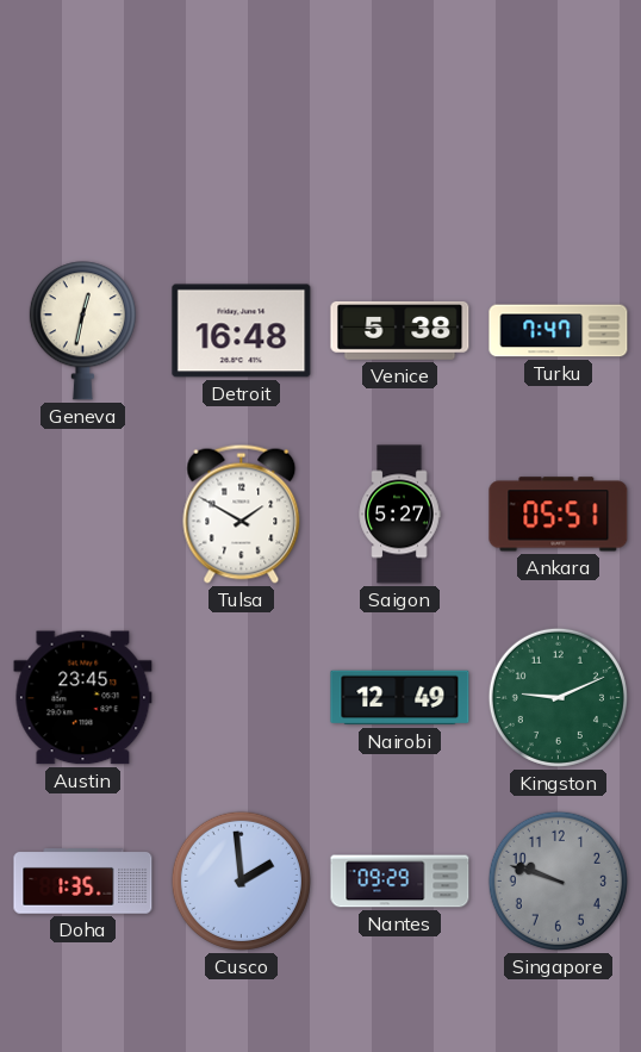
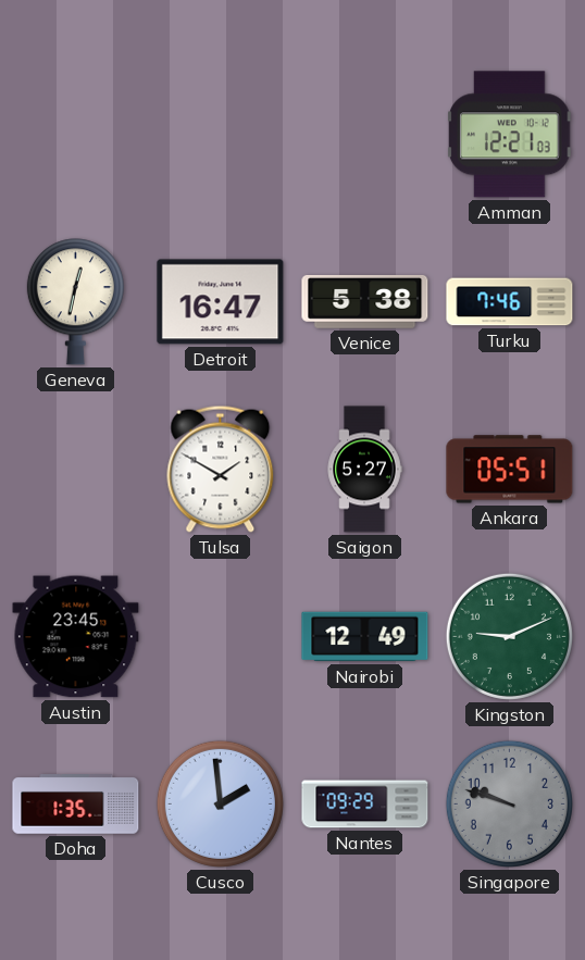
Amman: none -> 12:21 (510, 135)
Detroit: 16:48 -> 16:47 (221, 302)
Turku: 7:47 -> 7:46 (510, 302)
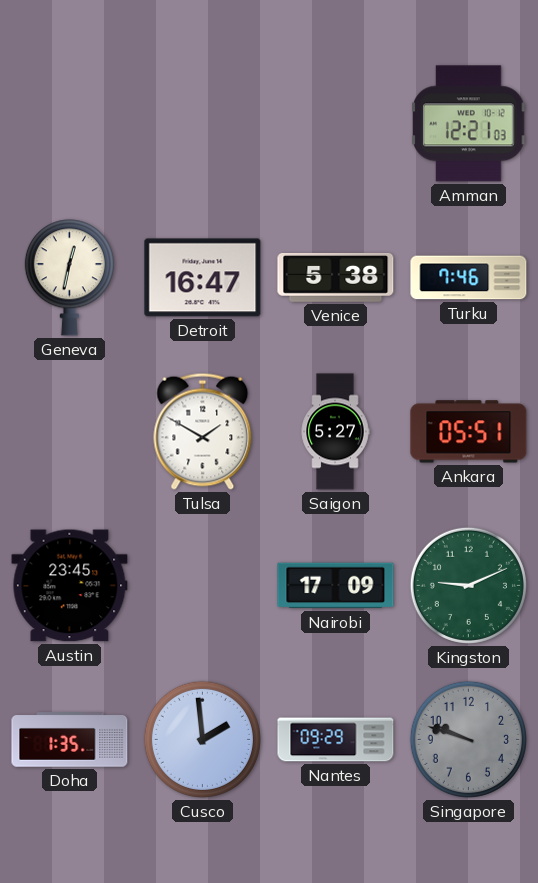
Nairobi: 12:49 -> 17:09 (336, 586)
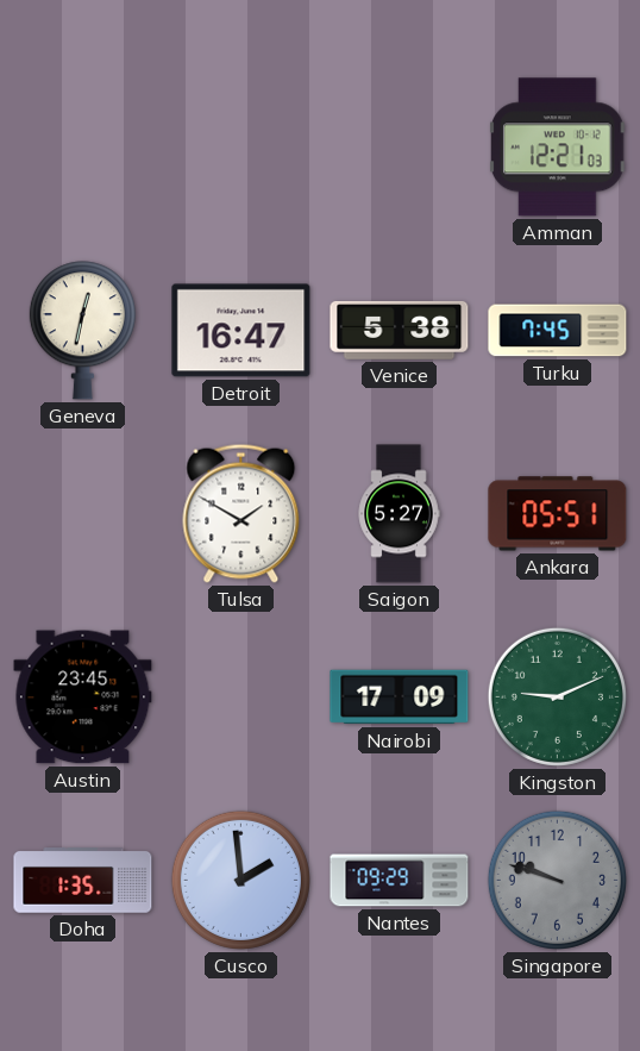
Turku: 7:46 -> 7:45 (558, 331)
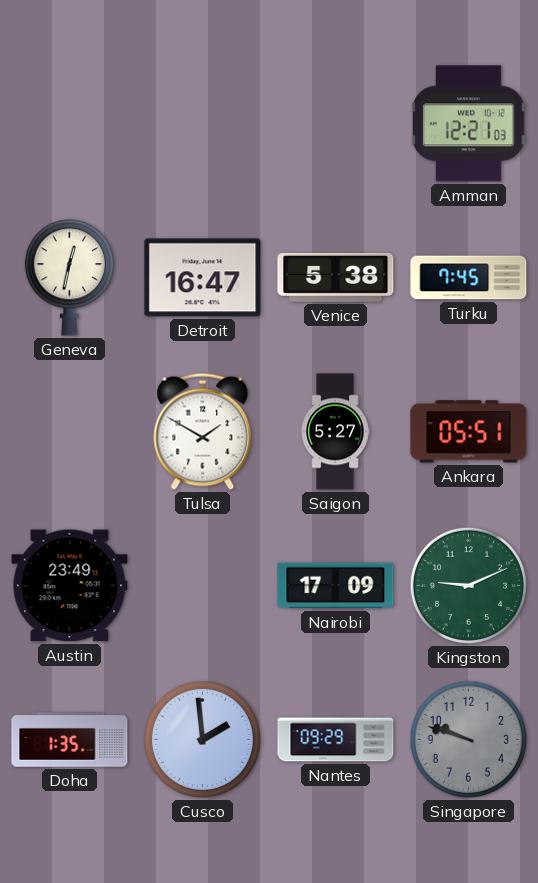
Austin: 23:45 -> 23:49 (70, 586)
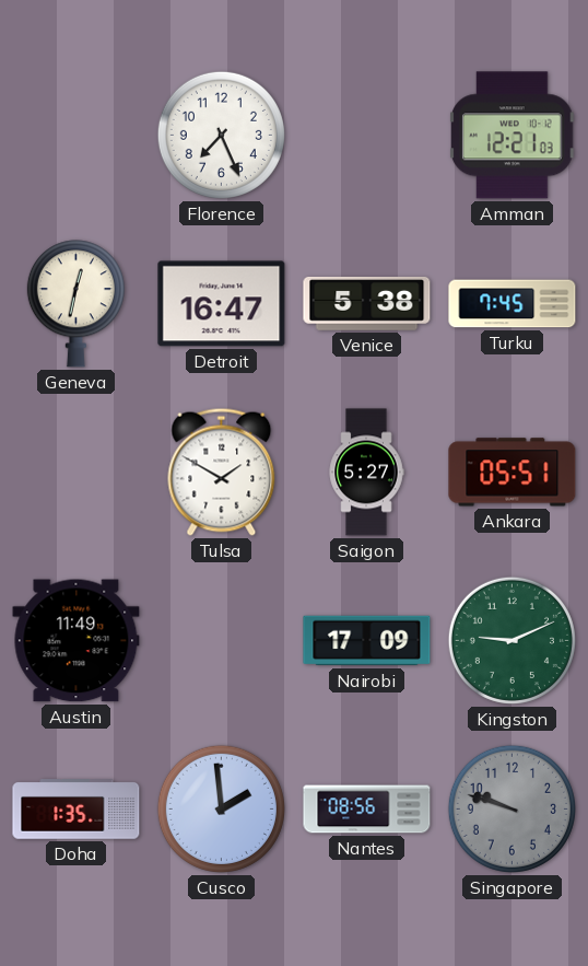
Florence: none -> 7:26 (221, 135)
Austin: 23:49 -> 11:49 (77, 641)
Nantes: 09:29 -> 08:56 (367, 810)
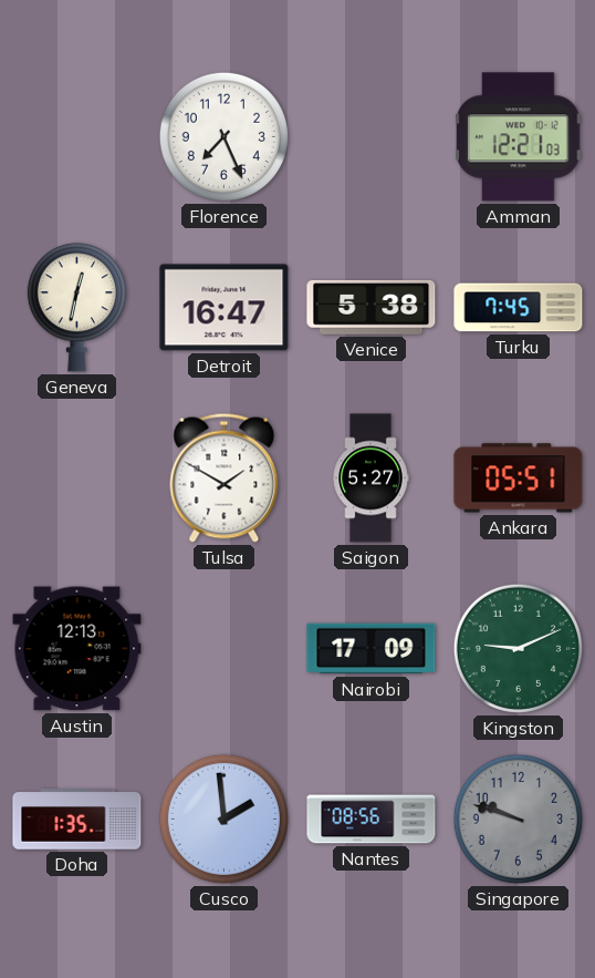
Austin: 11:49 -> 12:13 (77, 649)
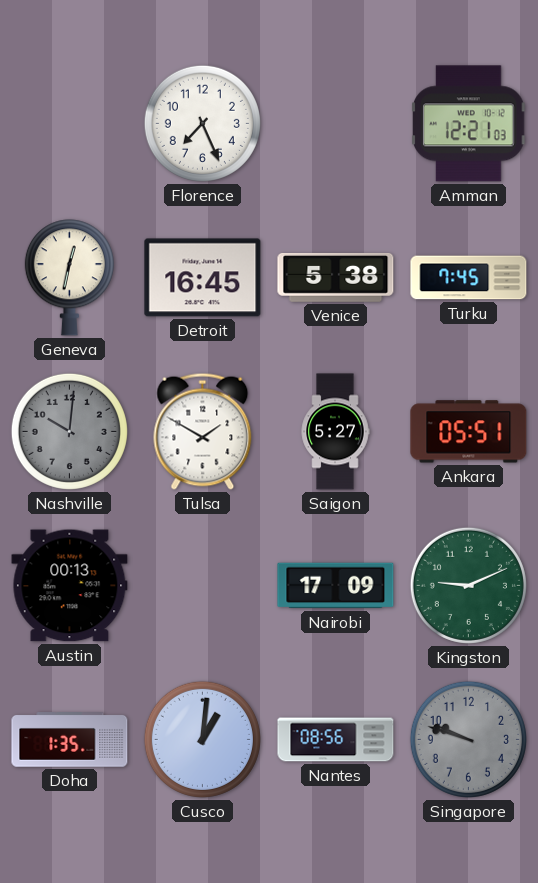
Detroit: 16:47 -> 16:45 (203, 278)
Nashville: none -> 10:01 (69, 431)
Austin: 12:13 -> 00:13 (70, 586)
Cusco: 1:59 -> 1:01 (202, 739)
